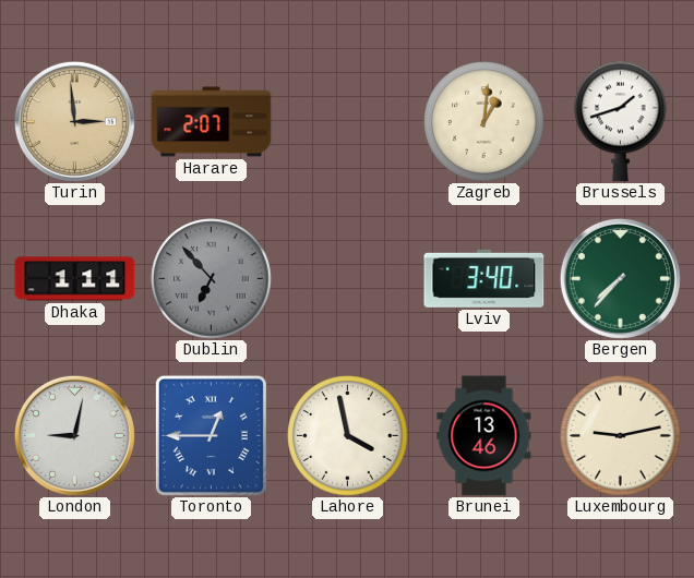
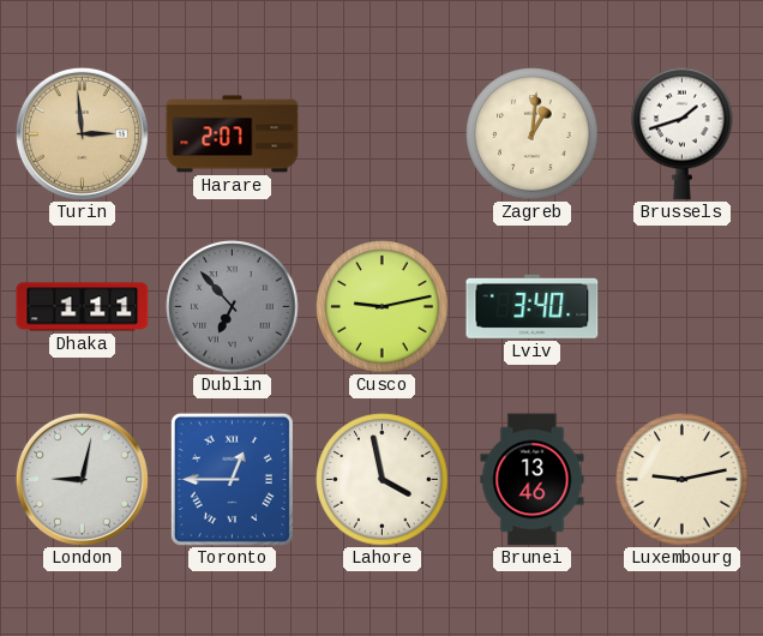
Cusco: none -> 9:13 (383, 307)
Bergen: 7:37 -> none (620, 278)
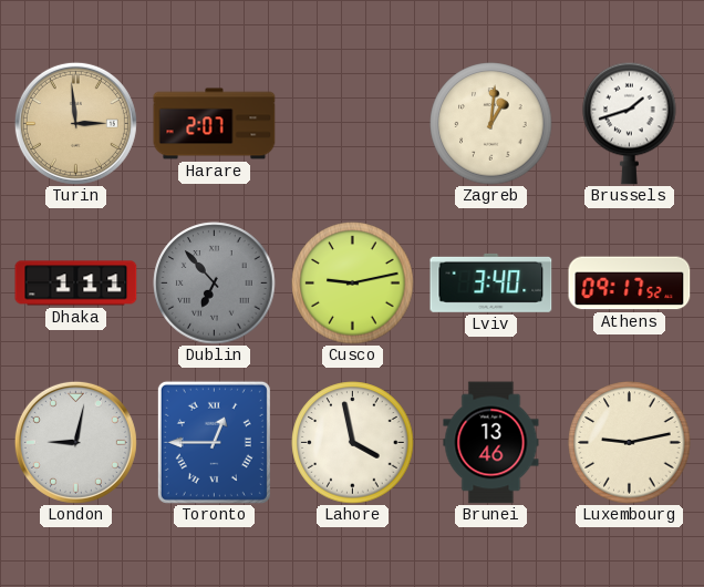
Athens: none -> 09:17 (630, 284)
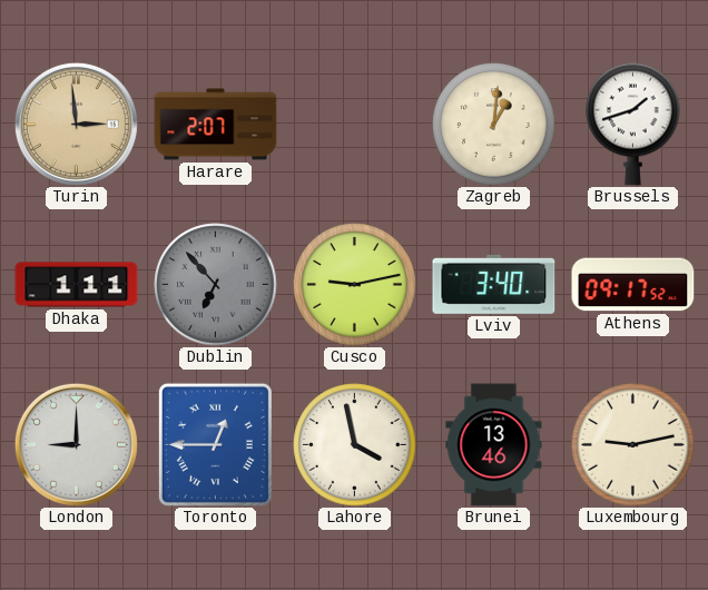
London: 9:02 -> 9:00 (76, 444)
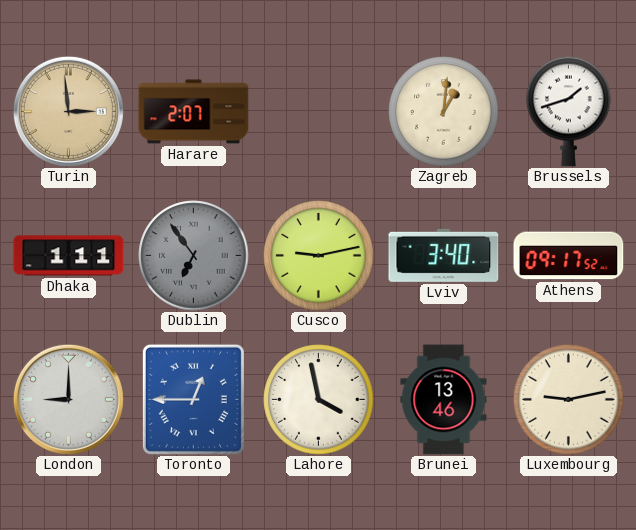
Dublin: 6:53 -> 6:54 (194, 256)
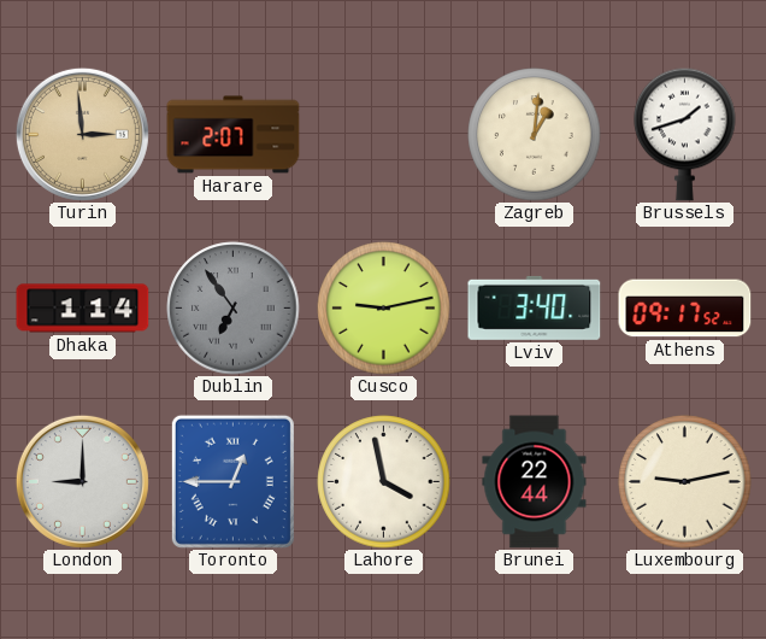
Dhaka: 1:11 -> 1:14 (83, 309)
Brunei: 13:46 -> 22:44 (535, 482)
